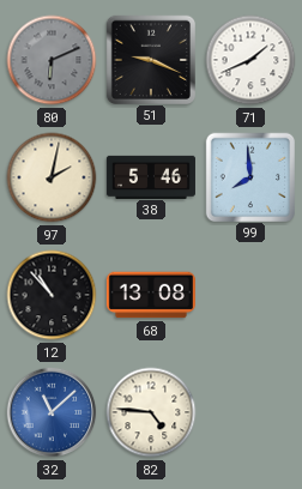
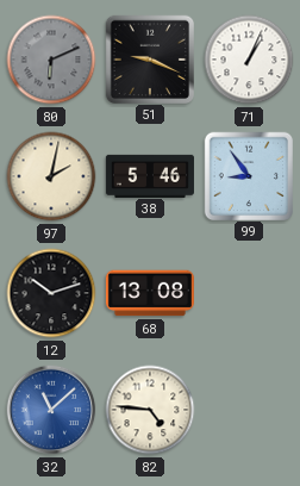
71: 1:41 -> 1:04 (249, 60)
99: 7:59 -> 8:54 (248, 175)
12: 10:53 -> 10:12 (51, 293)
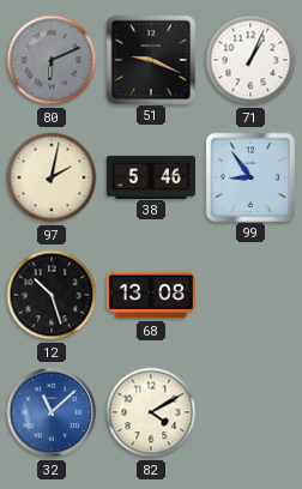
12: 10:12 -> 10:27 (52, 295)
82: 4:46 -> 4:10 (151, 412)
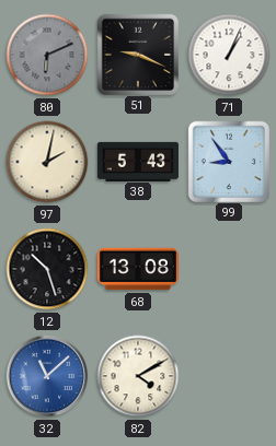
38: 5:46 -> 5:43 (138, 161)
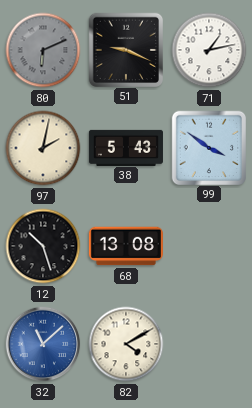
71: 1:04 -> 1:13 (209, 50)
99: 8:54 -> 3:51 (208, 147)
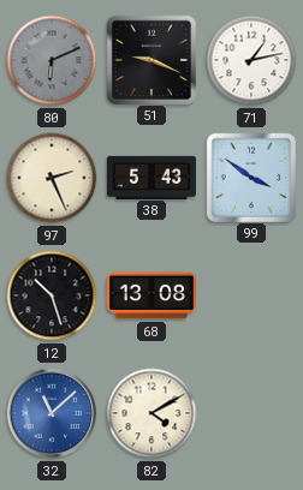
97: 2:02 -> 2:26 (52, 178)
